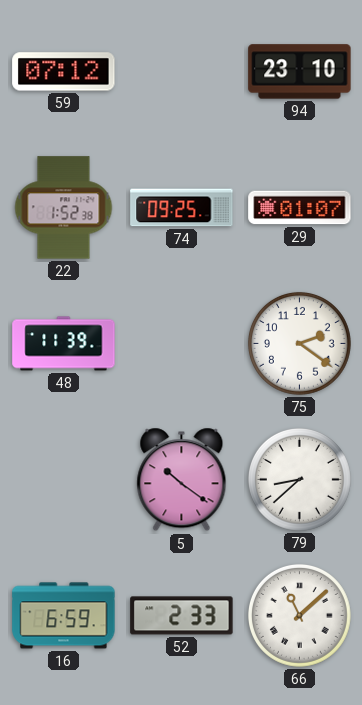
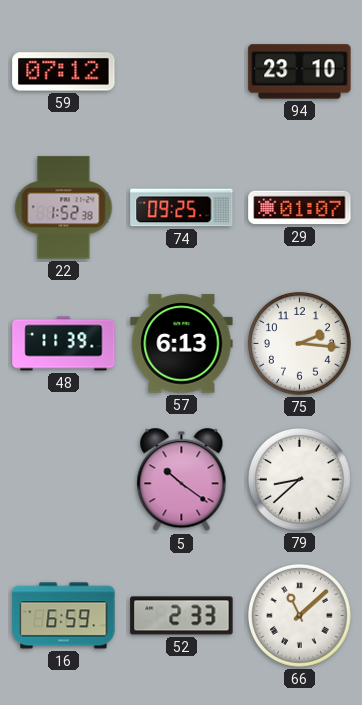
57: none -> 6:13 (182, 344)
75: 2:21 -> 2:16 (299, 343)
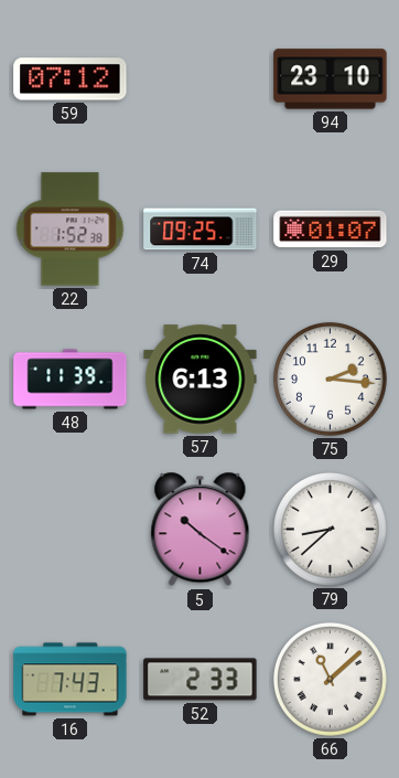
16: 6:59 -> 7:43 (71, 680)
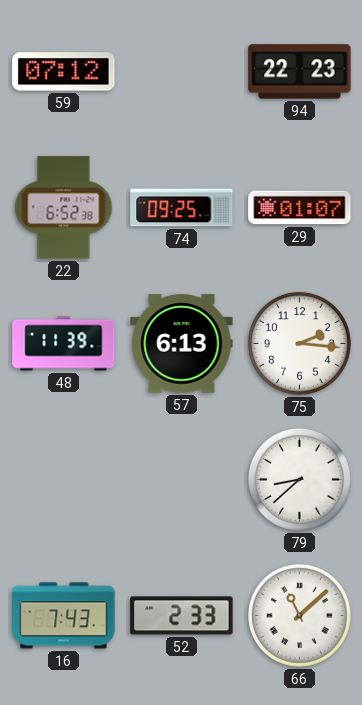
94: 23:10 -> 22:23 (300, 72)
22: 1:52 -> 6:52 (64, 208)
5: 10:21 -> none (201, 530)
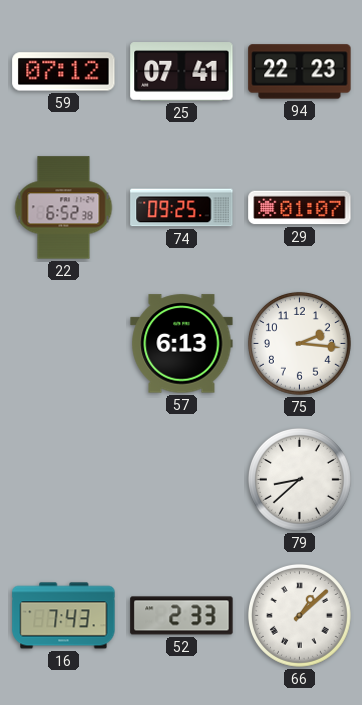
25: none -> 07:41 (182, 72)
48: 11:39 -> none (64, 344)
66: 11:08 -> 1:08 (299, 615)
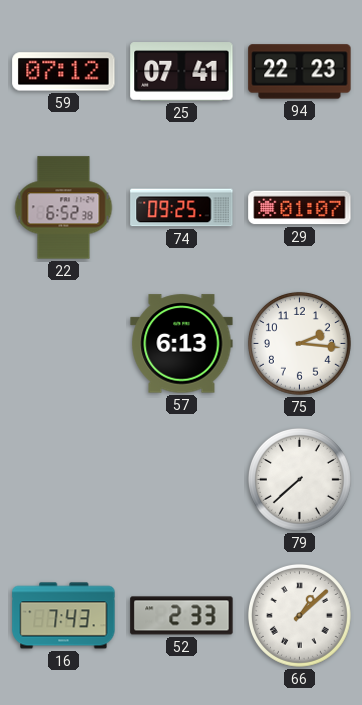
79: 8:38 -> 7:38 (299, 479)
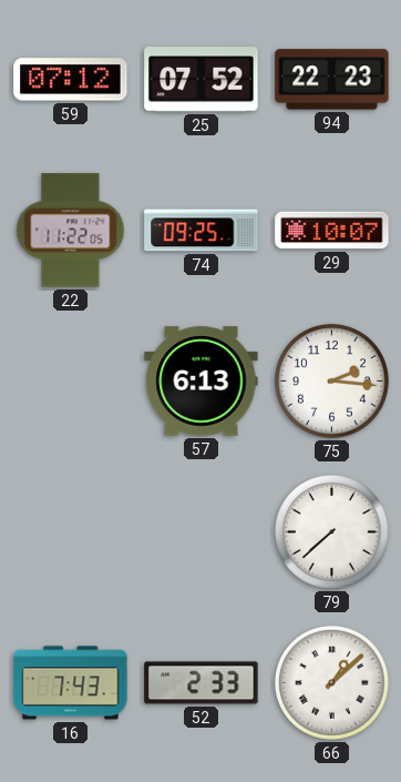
25: 07:41 -> 07:52 (202, 80)
22: 6:52 -> 11:22 (71, 231)
29: 01:07 -> 10:07 (332, 231)
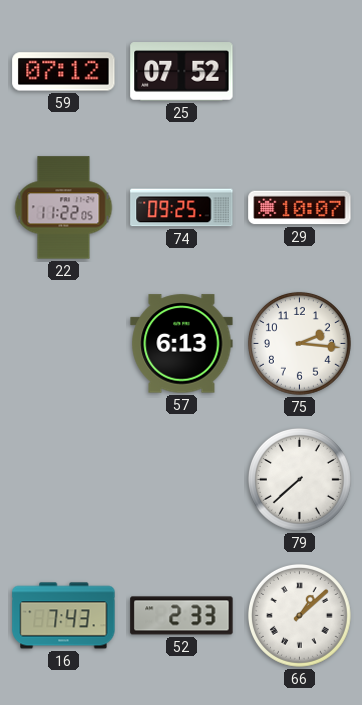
94: 22:23 -> none (332, 80)
